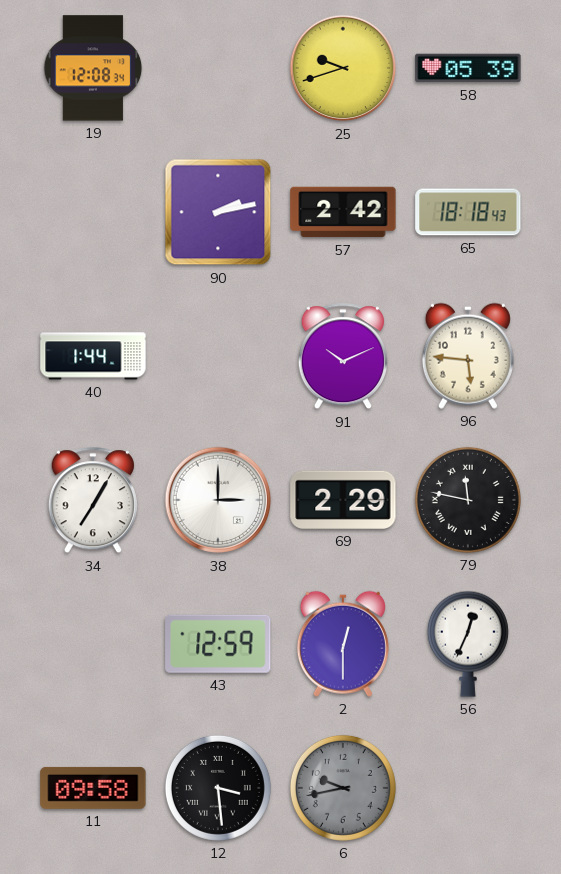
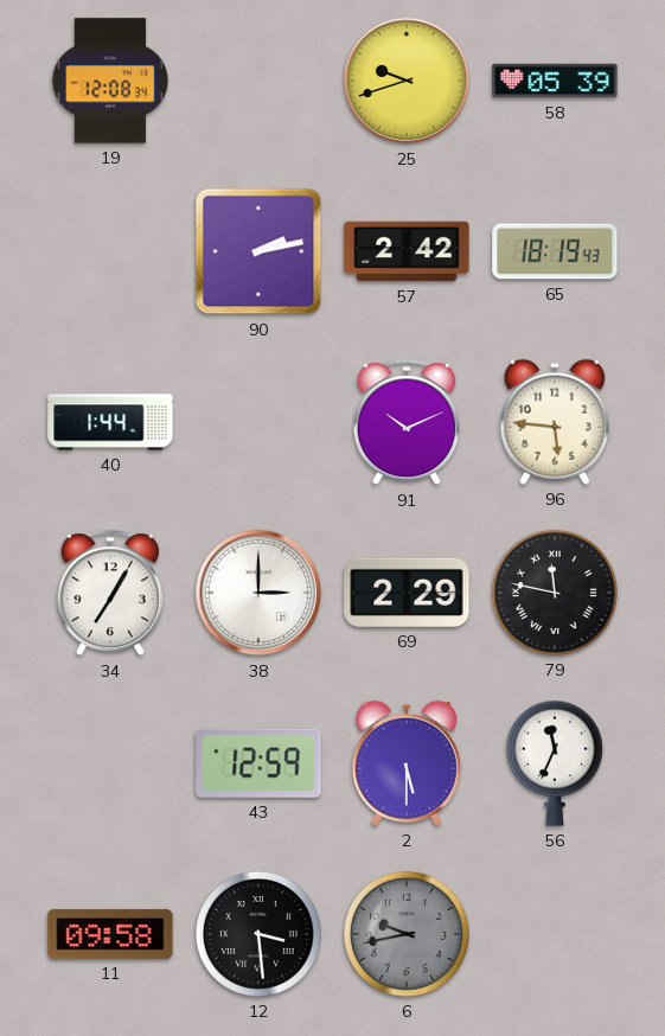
65: 18:18 -> 18:19 (555, 251)
2: 12:30 -> 5:30 (407, 763)
56: 12:34 -> 11:34 (555, 763)
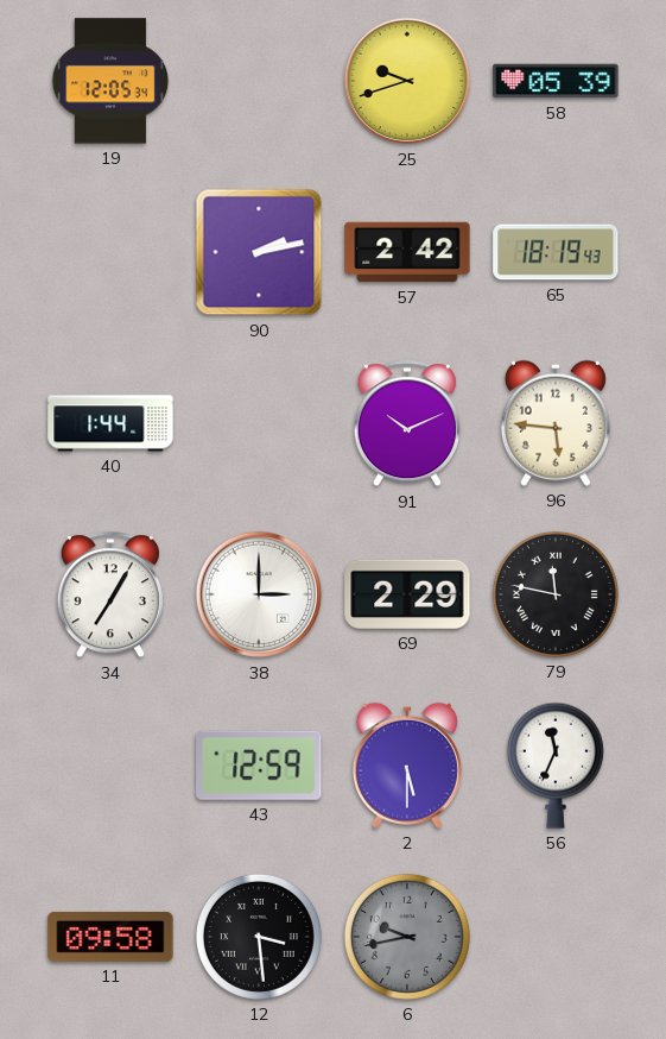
19: 12:08 -> 12:05 (110, 81)
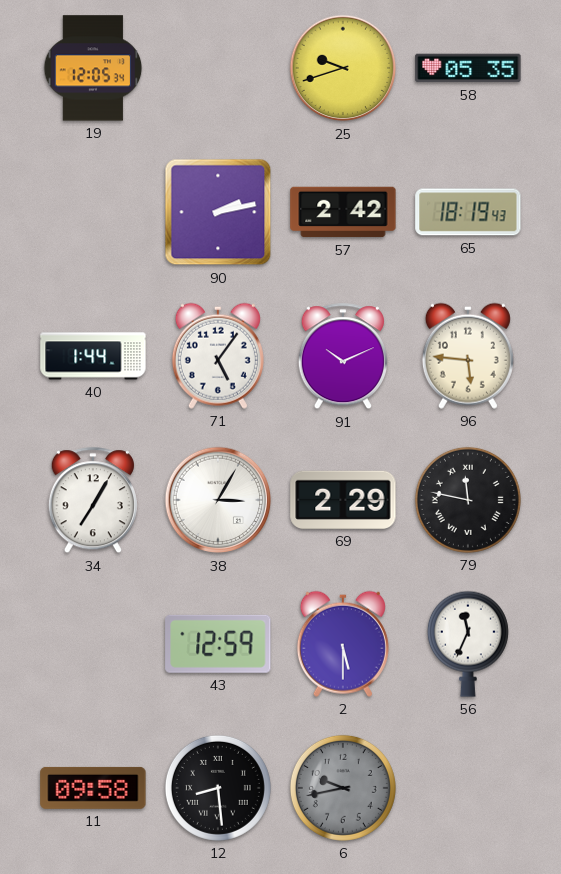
58: 05:39 -> 05:35 (468, 68)
71: none -> 5:06 (218, 356)
38: 3:00 -> 3:05 (218, 500)
12: 3:29 -> 8:29 (218, 788)
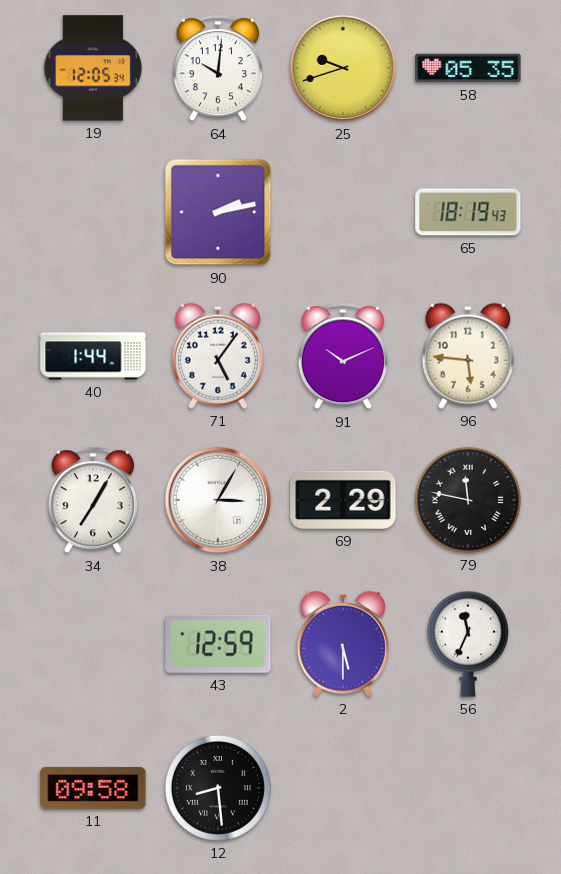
64: none -> 10:01 (218, 69)
57: 2:42 -> none (343, 212)
6: 9:43 -> none (343, 788)
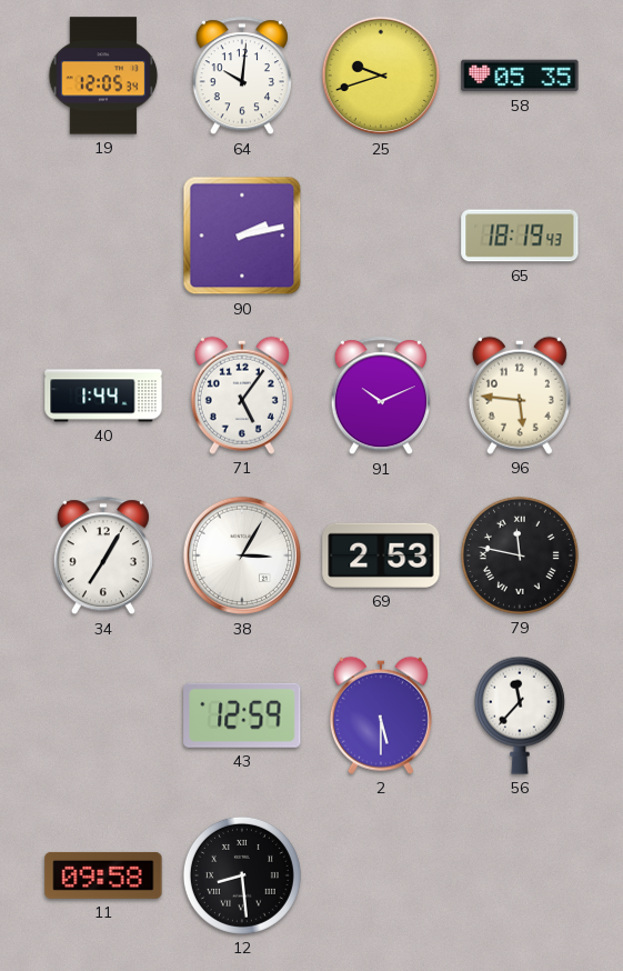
69: 2:29 -> 2:53 (381, 555)
56: 11:34 -> 11:37 (520, 715)
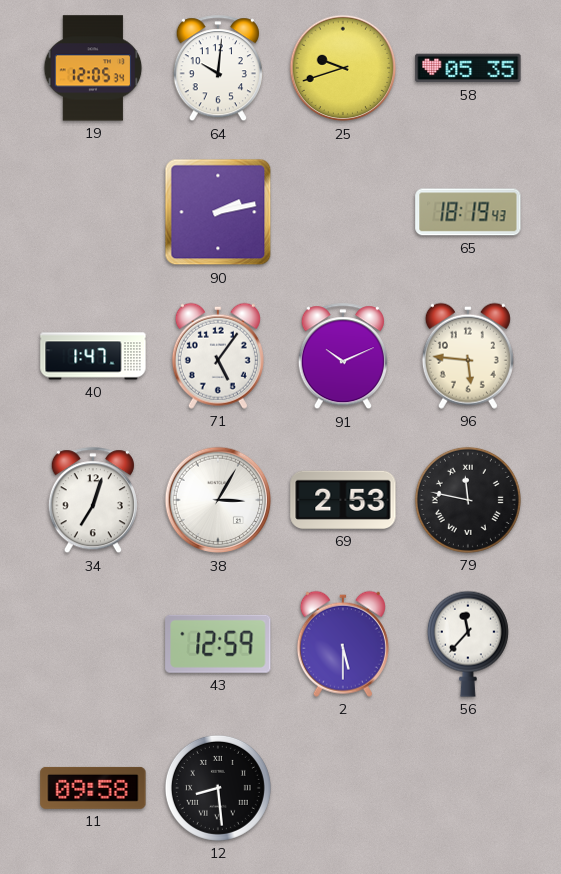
40: 1:44 -> 1:47 (93, 356)
34: 7:05 -> 7:03 (93, 501)
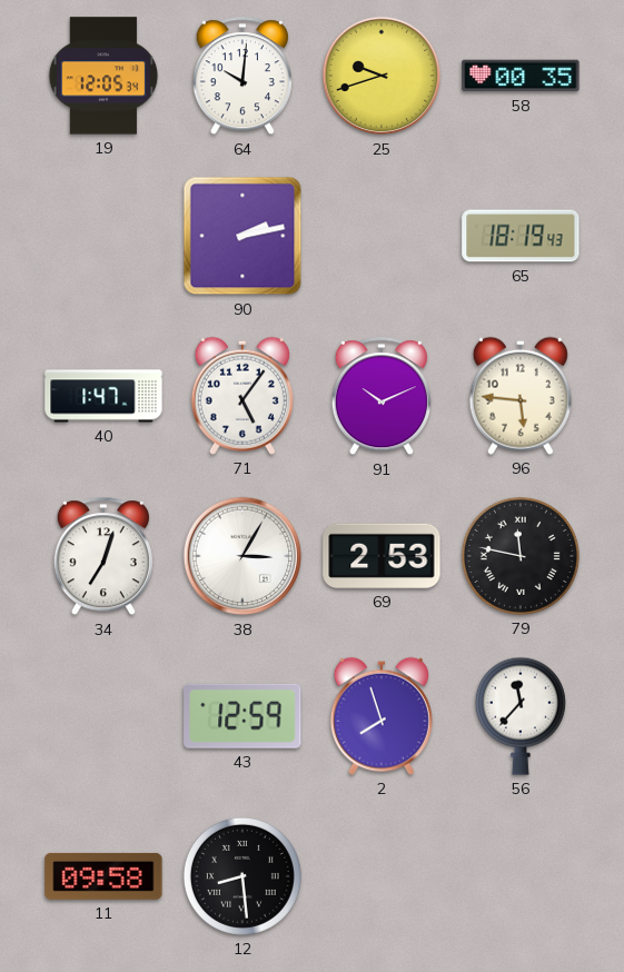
58: 05:35 -> 00:35 (521, 76)
2: 5:30 -> 7:57 (382, 716)
